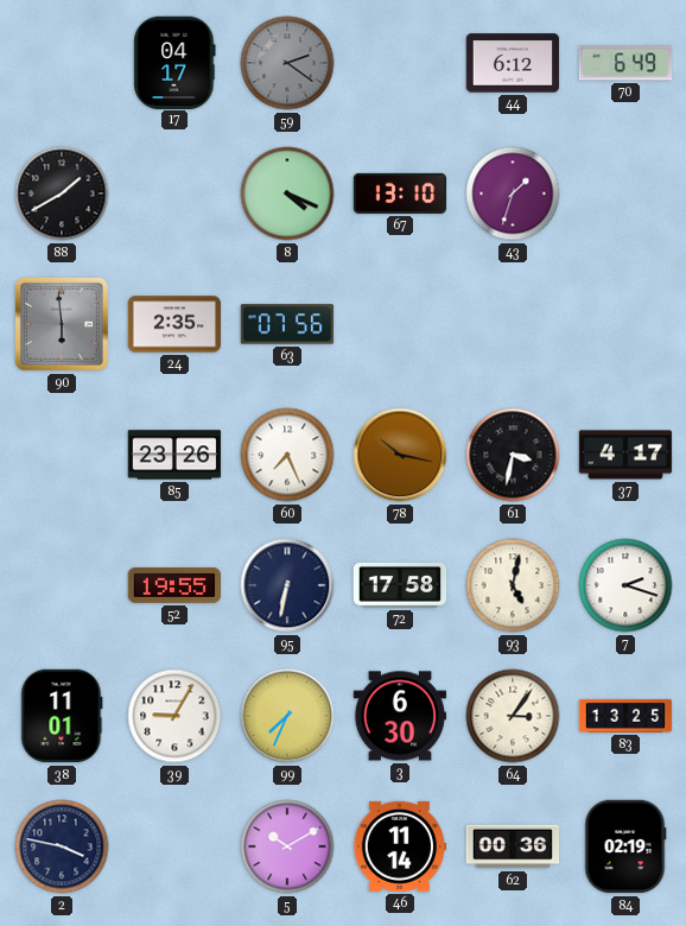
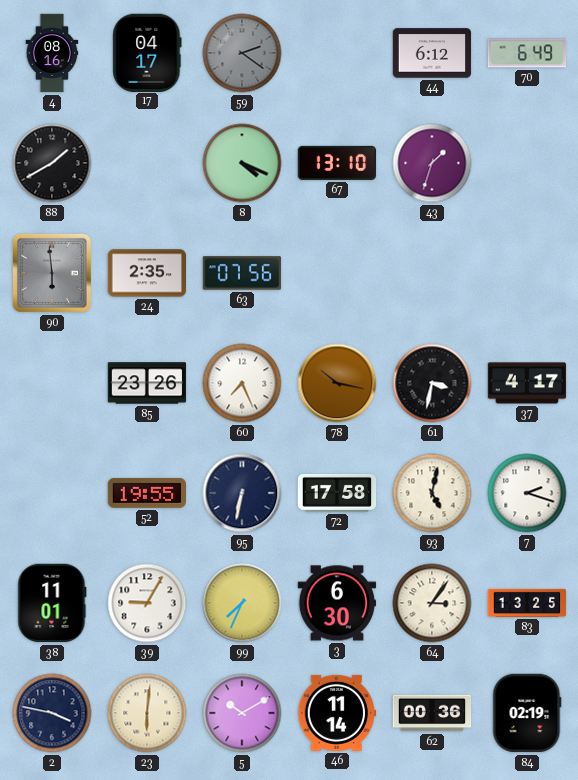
4: none -> 08:16 (52, 53)
23: none -> 6:01 (147, 713)
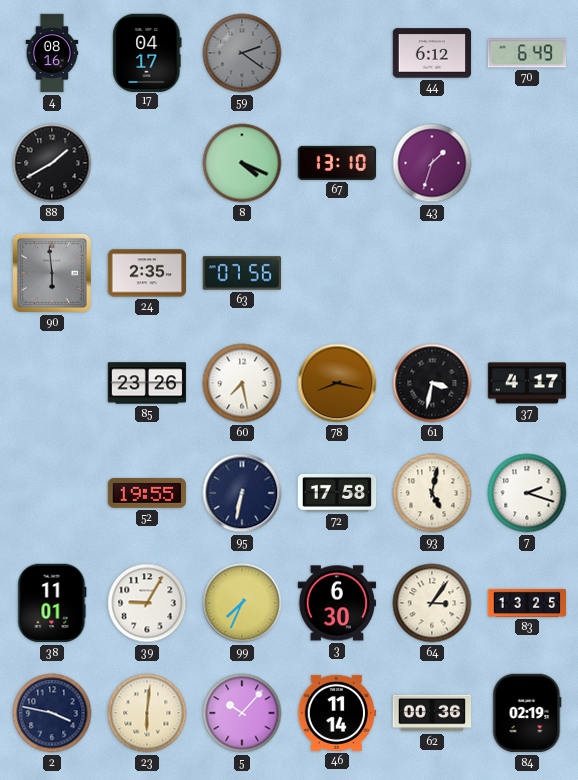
60: 7:26 -> 7:28 (242, 383)
78: 10:17 -> 8:17 (337, 383)
5: 10:10 -> 10:07 (242, 713)
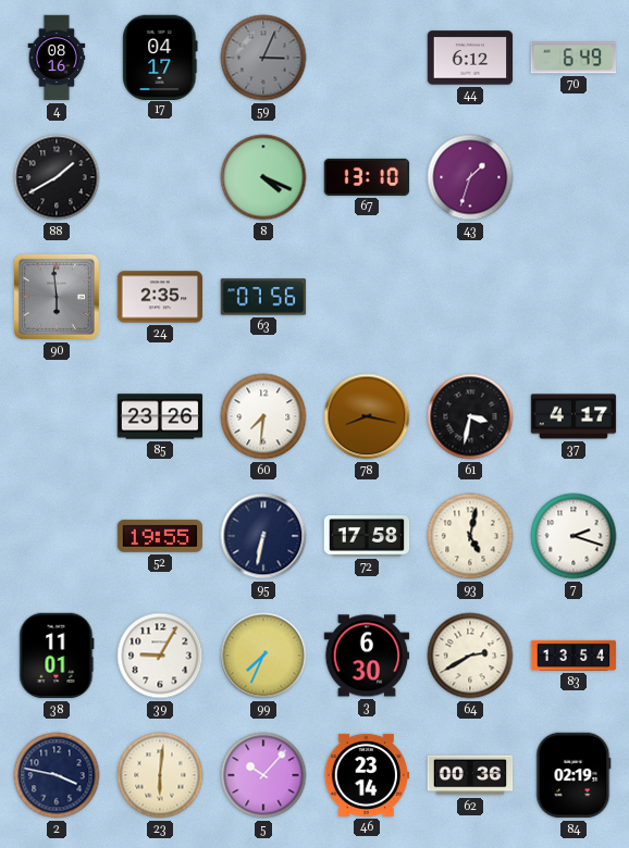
59: 2:21 -> 3:04 (263, 58)
60: 7:28 -> 7:31 (263, 416)
64: 3:06 -> 2:40 (470, 656)
83: 13:25 -> 13:54 (573, 656)
46: 11:14 -> 23:14 (367, 775)
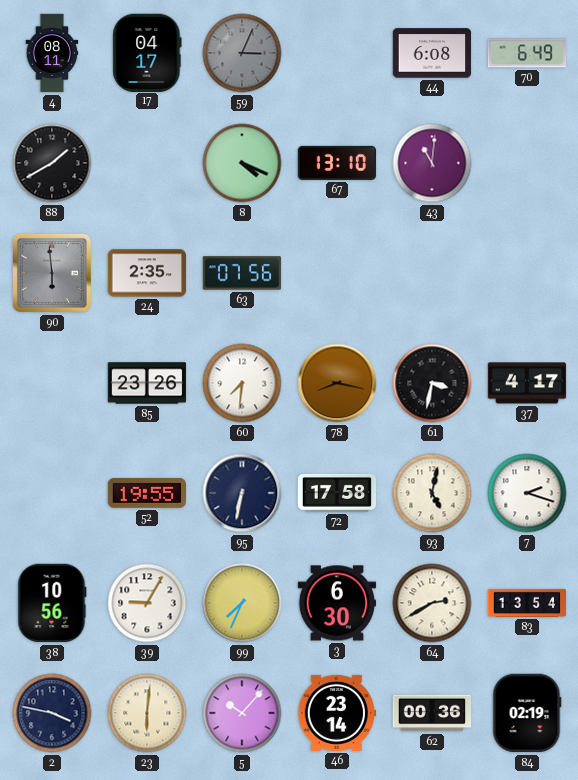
4: 08:16 -> 08:11 (52, 53)
44: 6:12 -> 6:08 (432, 53)
43: 1:33 -> 11:01 (432, 163)
38: 11:01 -> 10:56 (52, 603)
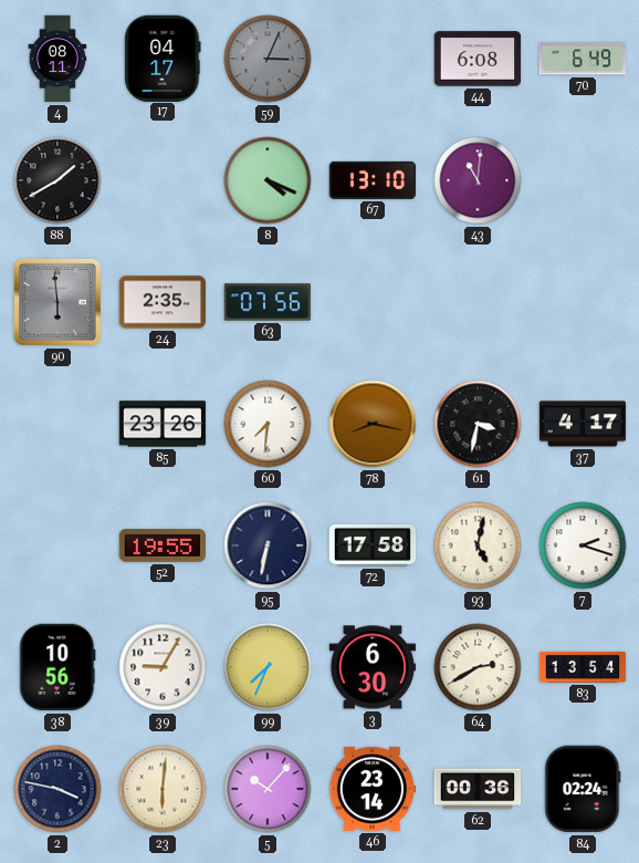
84: 02:19 -> 02:24 (583, 789)
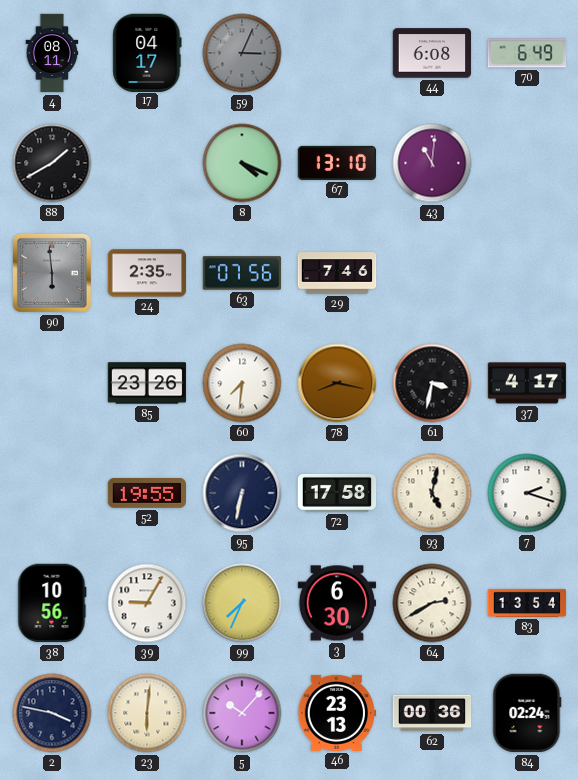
29: none -> 7:46 (337, 273)
46: 23:14 -> 23:13 (337, 713)
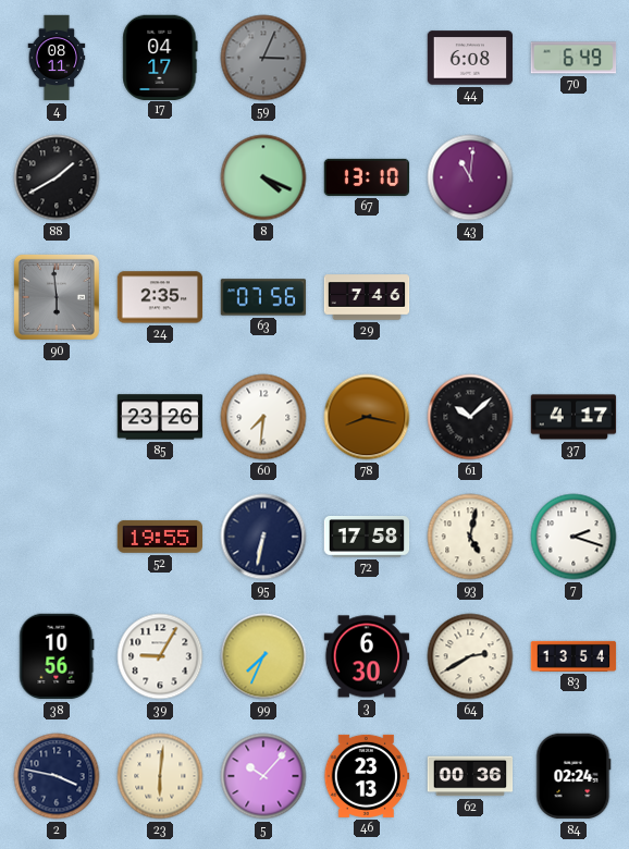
61: 3:32 -> 10:08 (470, 417)
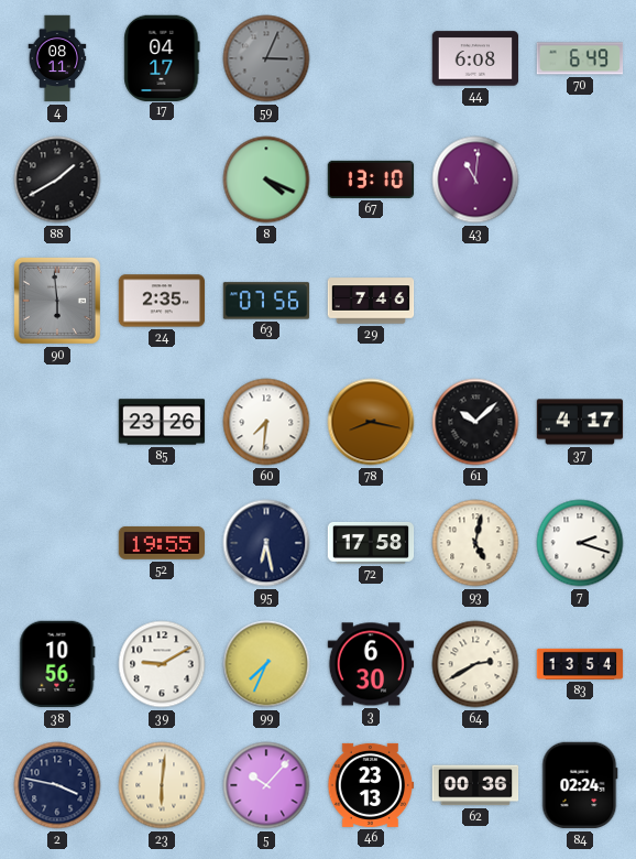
95: 6:32 -> 6:28 (266, 543)
39: 9:05 -> 9:10 (162, 664)
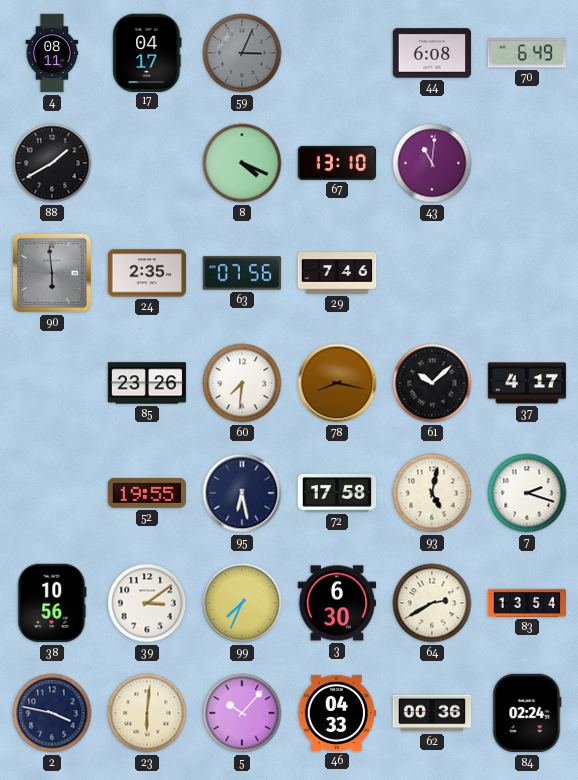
39: 9:10 -> 3:09 (147, 603)
46: 23:13 -> 04:33 (337, 713)
